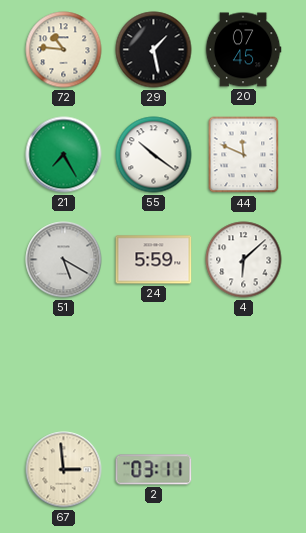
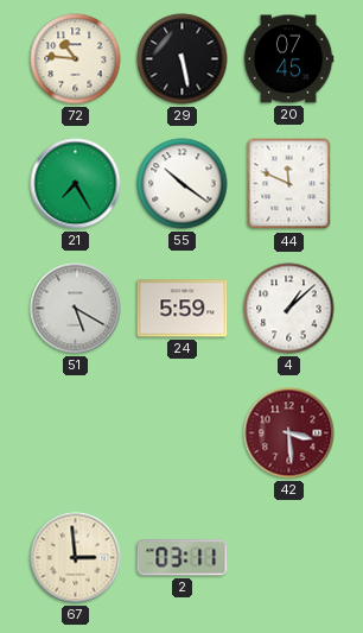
29: 1:28 -> 5:28 (183, 59)
4: 6:08 -> 1:08 (289, 309)
42: none -> 3:29 (289, 433)
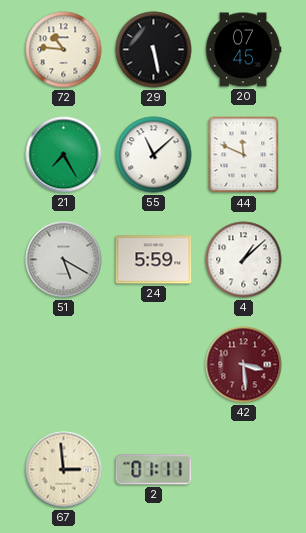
55: 10:21 -> 11:08 (154, 155)
2: 03:11 -> 01:11 (154, 470)
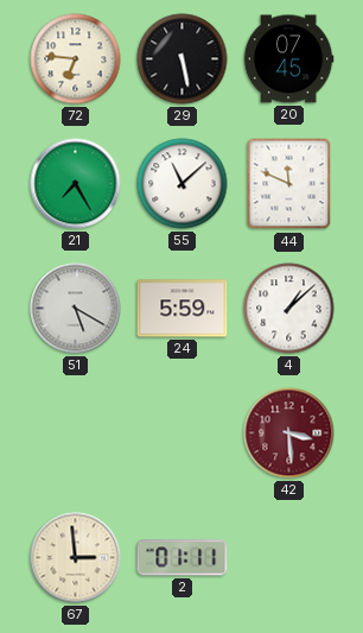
72: 10:46 -> 6:46 (76, 59)
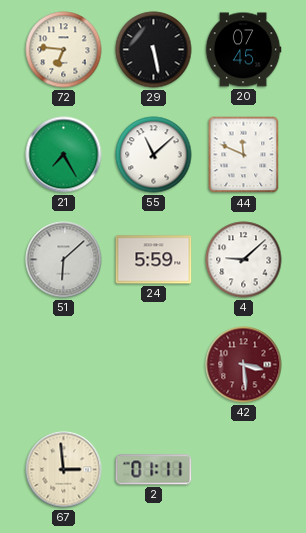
51: 5:20 -> 6:08 (64, 260)
4: 1:08 -> 9:08 (244, 260)
